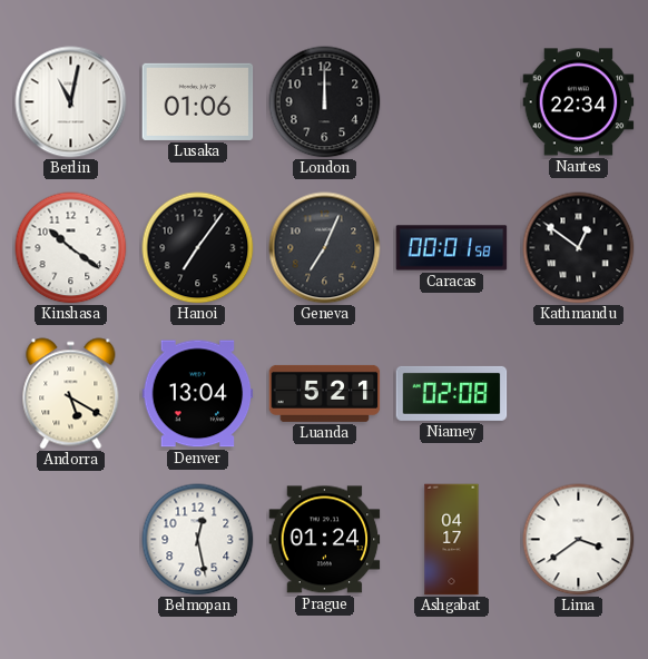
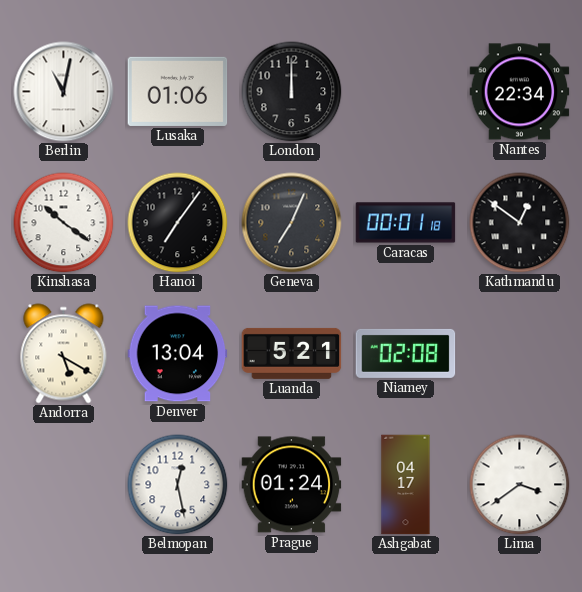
Caracas: 00:01:58 -> 00:01:18 (406, 223)
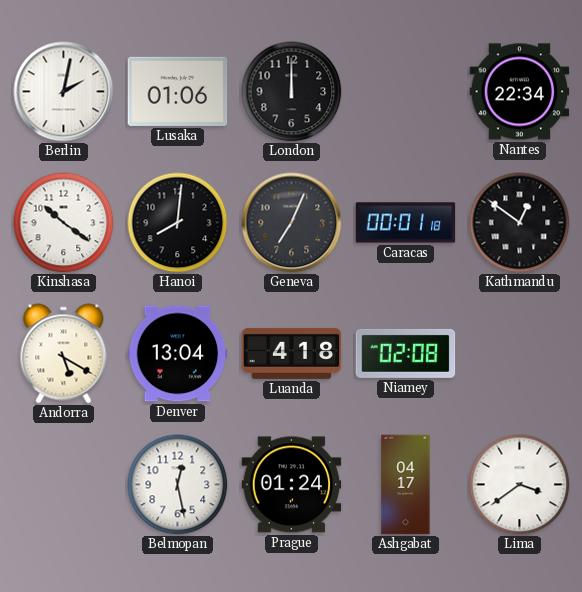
Berlin: 11:02 -> 2:02 (64, 92)
Hanoi: 7:06 -> 8:01 (178, 223)
Luanda: 5:21 -> 4:18 (292, 353)
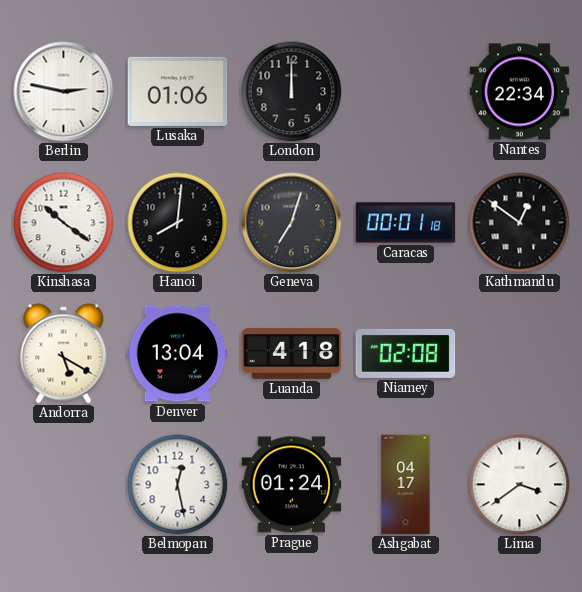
Berlin: 2:02 -> 2:47 (64, 92)
Geneva: 7:04 -> 7:03 (292, 223)
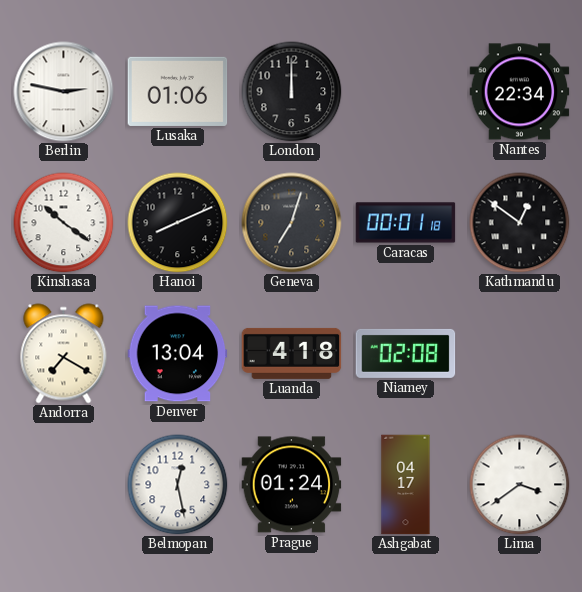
Hanoi: 8:01 -> 8:11 (178, 223)
Andorra: 5:20 -> 7:20 (64, 354)
